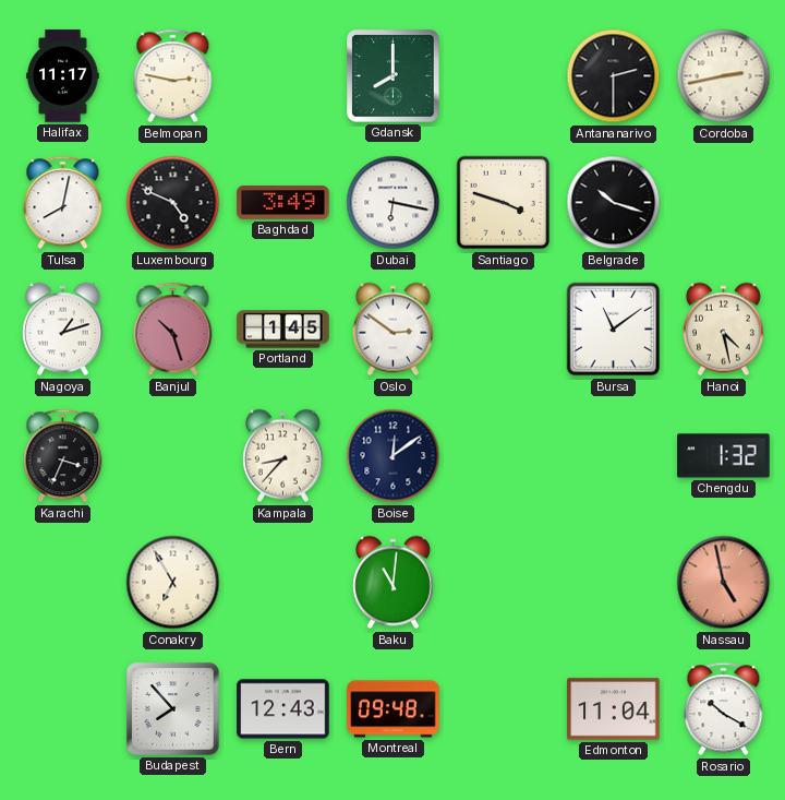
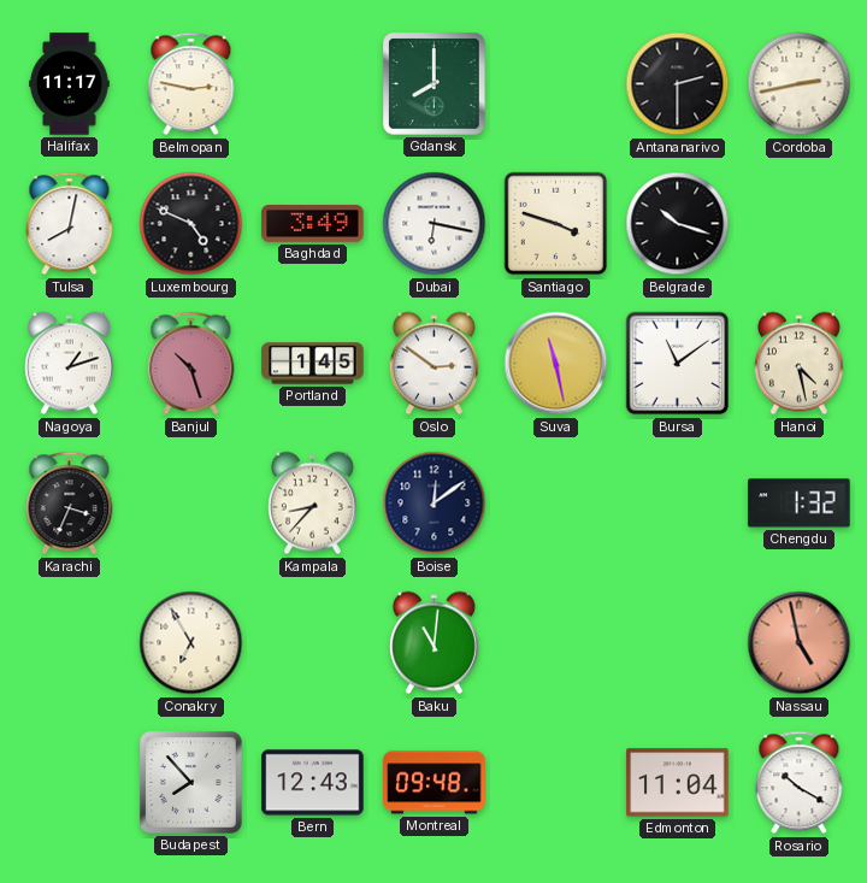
Suva: none -> 11:28 (556, 364)
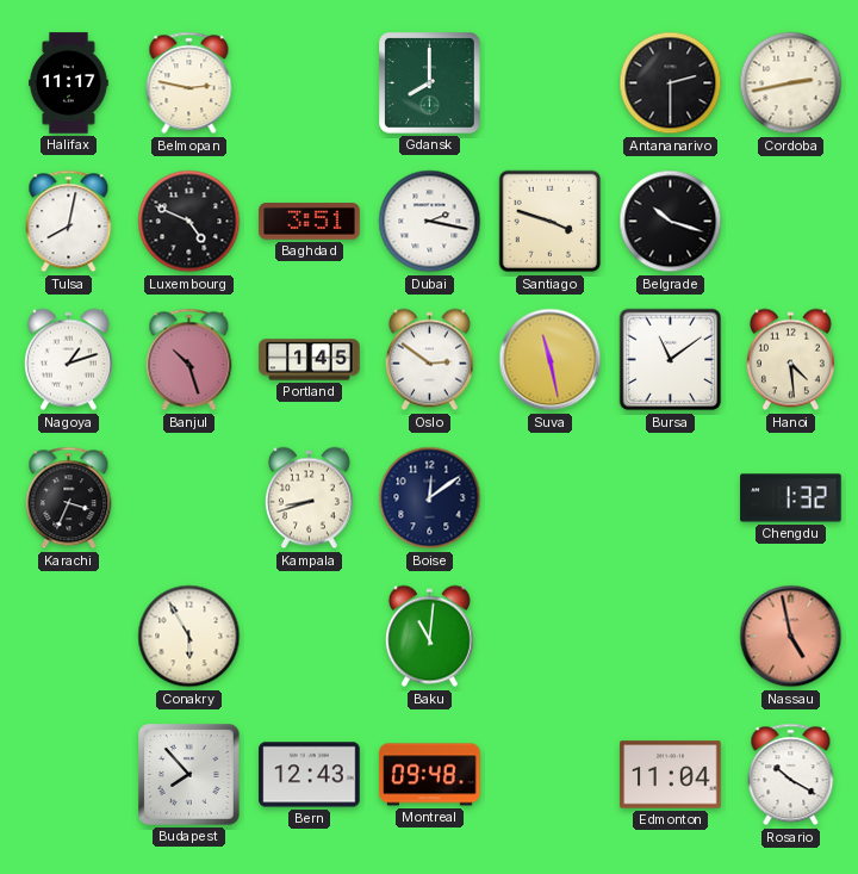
Baghdad: 3:49 -> 3:51 (310, 222)
Dubai: 6:17 -> 2:17 (430, 222)
Hanoi: 4:28 -> 4:29 (790, 360)
Kampala: 8:37 -> 8:42 (309, 498)
Conakry: 6:55 -> 5:55 (189, 637)
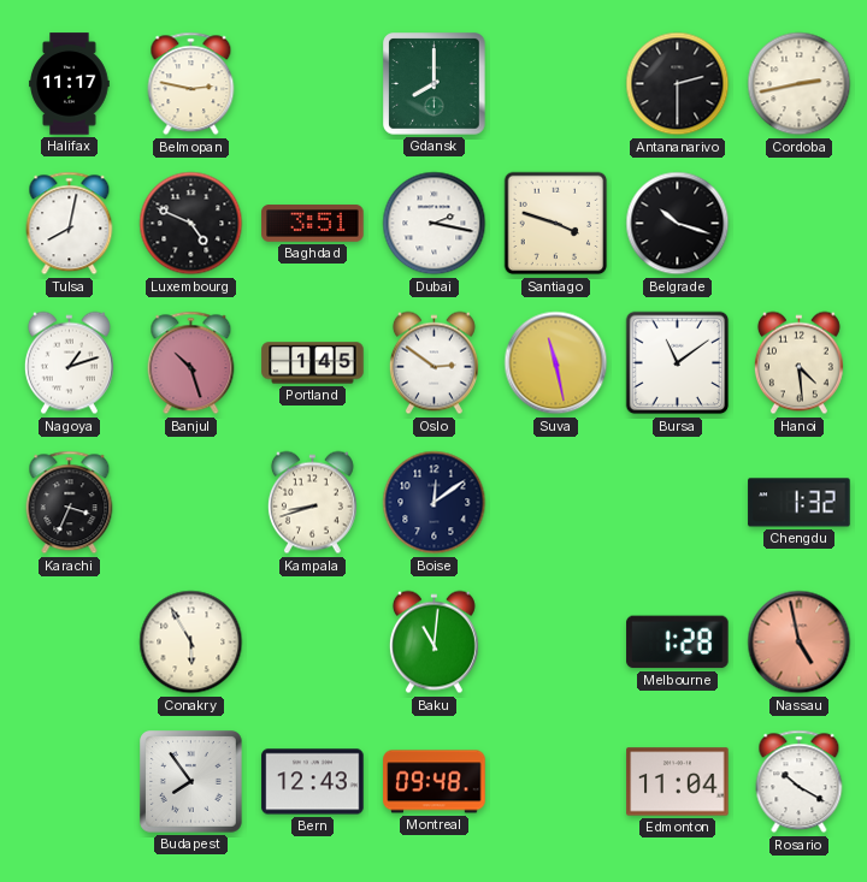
Melbourne: none -> 1:28 (678, 643)
Budapest: 7:53 -> 7:54 (191, 782)
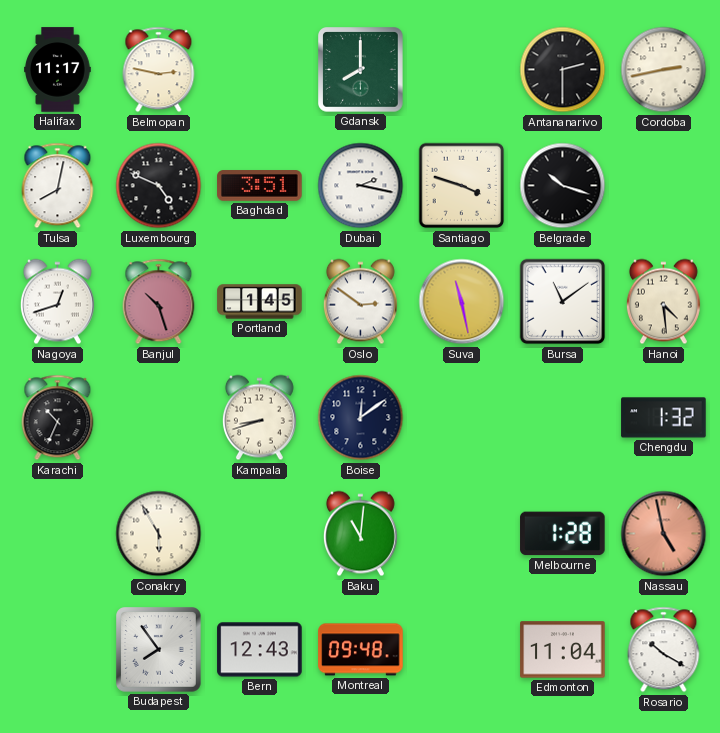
Nagoya: 1:12 -> 12:42 (57, 302)
Karachi: 3:34 -> 10:34 (58, 418)
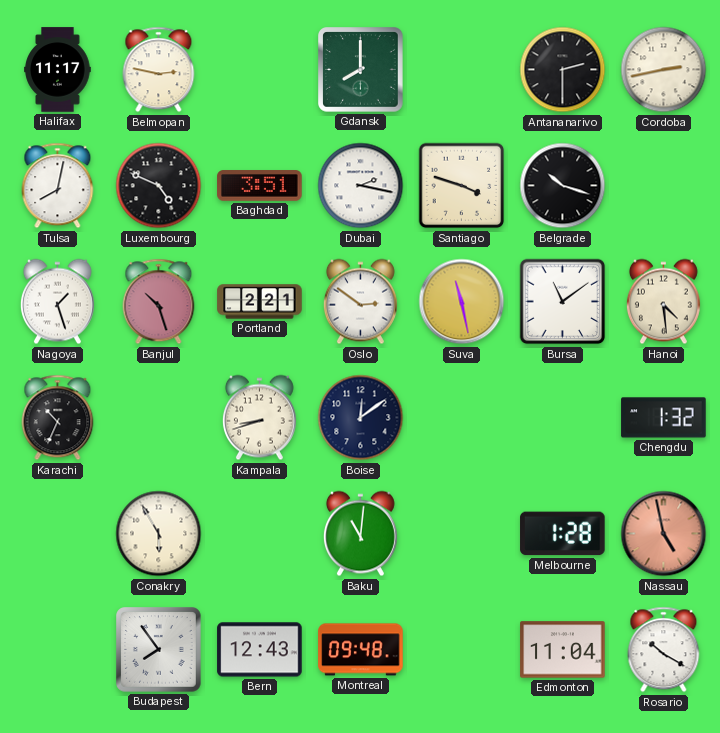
Nagoya: 12:42 -> 1:27 (57, 302)
Portland: 1:45 -> 2:21 (260, 302)
